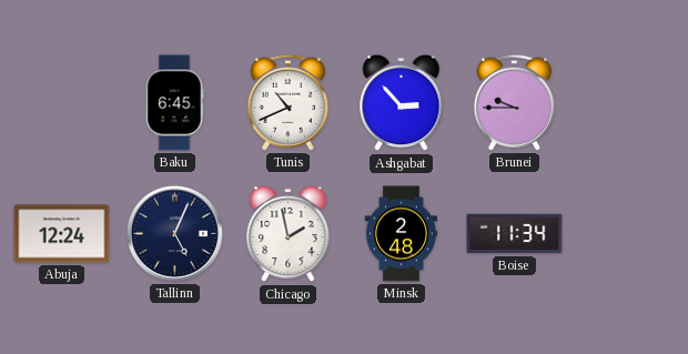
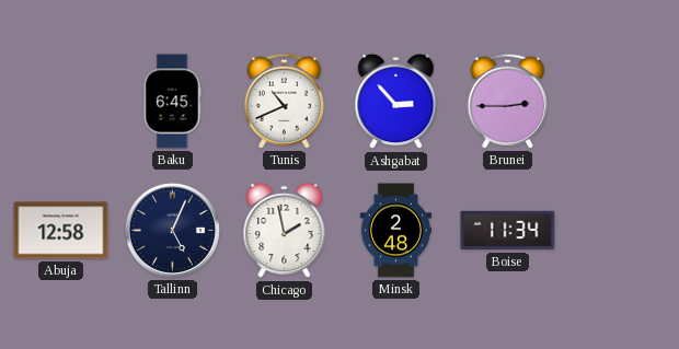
Brunei: 9:45 -> 2:45 (507, 101)
Abuja: 12:24 -> 12:58 (61, 231)
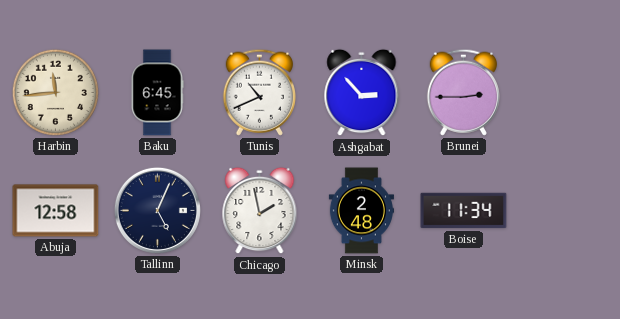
Harbin: none -> 11:44 (55, 92)
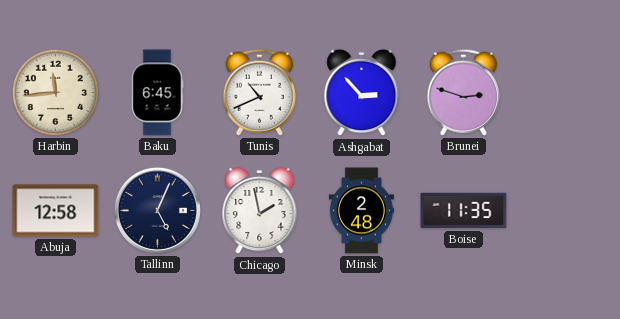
Brunei: 2:45 -> 2:48 (463, 92)
Boise: 11:34 -> 11:35 (464, 211)
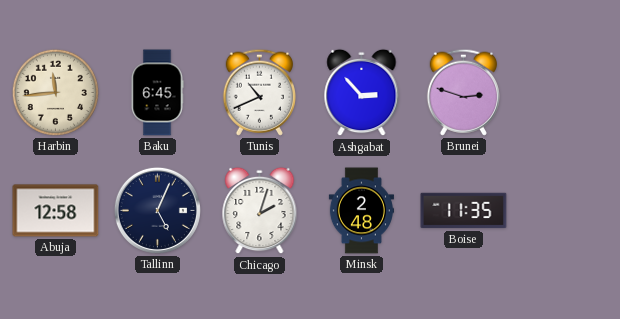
Chicago: 1:58 -> 2:03 (260, 211)
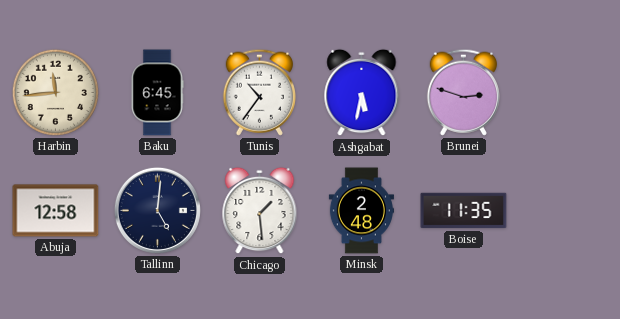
Tunis: 10:41 -> 10:36 (259, 92)
Ashgabat: 2:53 -> 5:32 (362, 93)
Tallinn: 5:04 -> 5:01 (157, 210)
Chicago: 2:03 -> 1:29 (260, 211)
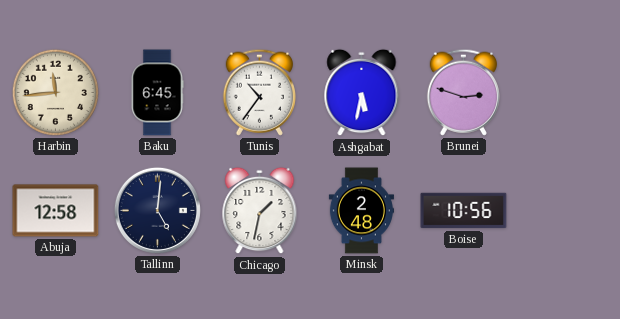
Chicago: 1:29 -> 1:32 (260, 211)
Boise: 11:35 -> 10:56 (464, 211)
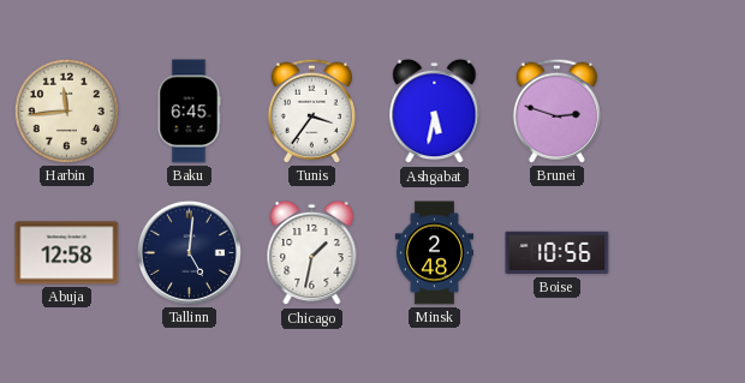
Tunis: 10:36 -> 3:36 (311, 110)
